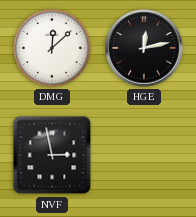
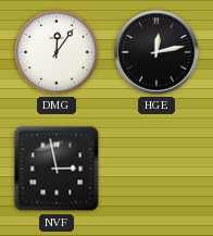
DMG: 12:08 -> 12:06 (57, 52)
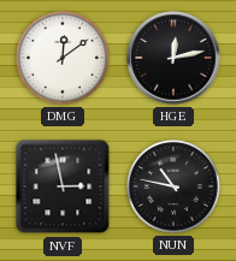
DMG: 12:06 -> 12:09 (63, 58)
NUN: none -> 10:47 (173, 186)
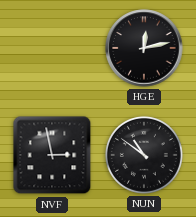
DMG: 12:09 -> none (63, 58)
NUN: 10:47 -> 10:51 (144, 155)
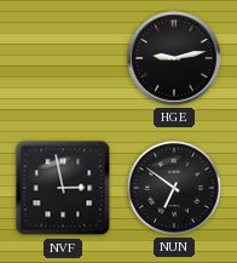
HGE: 12:13 -> 9:13 (174, 58)
NUN: 10:51 -> 6:51 (174, 188)
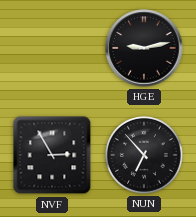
NVF: 2:58 -> 2:55 (52, 155)
NUN: 6:51 -> 6:53 (144, 155)
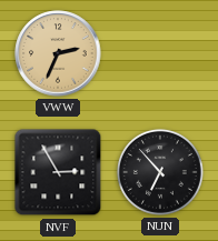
VWW: none -> 2:34 (58, 53)
HGE: 9:13 -> none (144, 48)
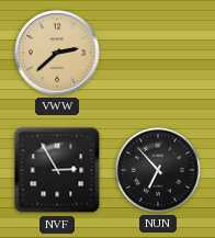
VWW: 2:34 -> 2:38 (57, 53)
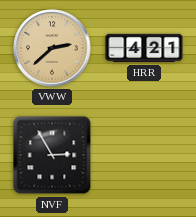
HRR: none -> 4:21 (144, 48)
NUN: 6:53 -> none (158, 170)
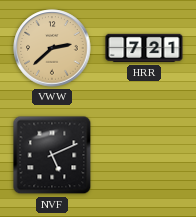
HRR: 4:21 -> 7:21 (144, 48)
NVF: 2:55 -> 5:11 (52, 155)
